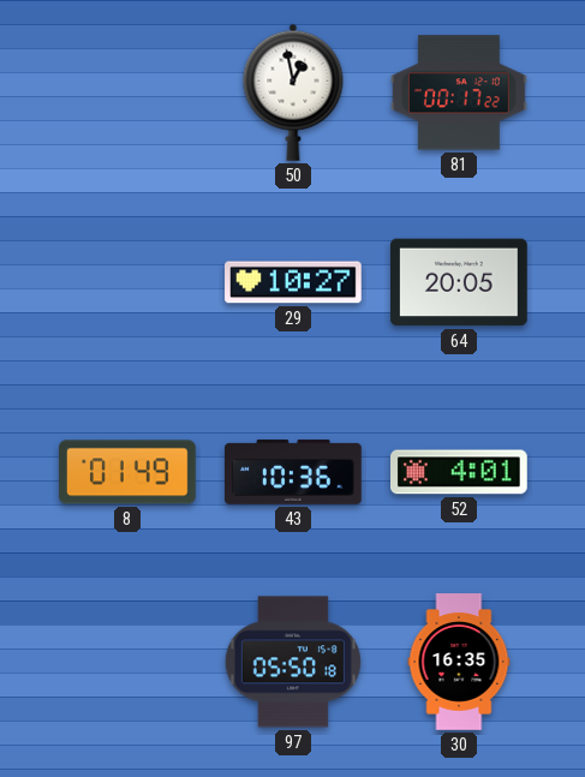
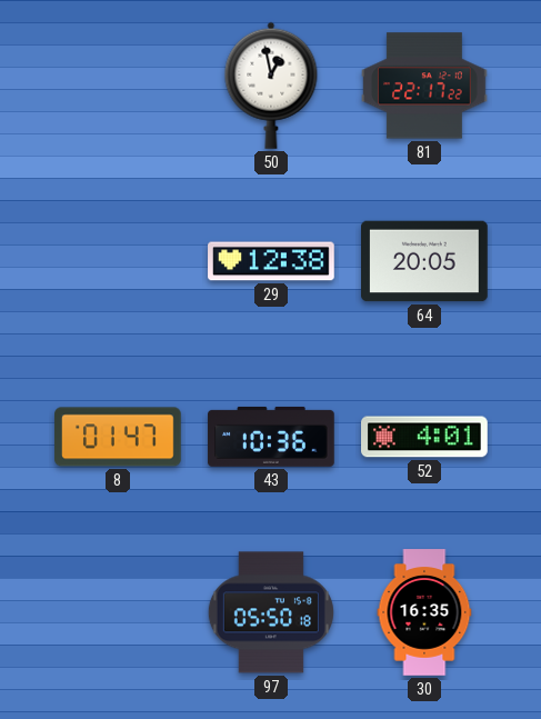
81: 00:17 -> 22:17 (424, 86)
29: 10:27 -> 12:38 (271, 261)
8: 01:49 -> 01:47 (118, 437)
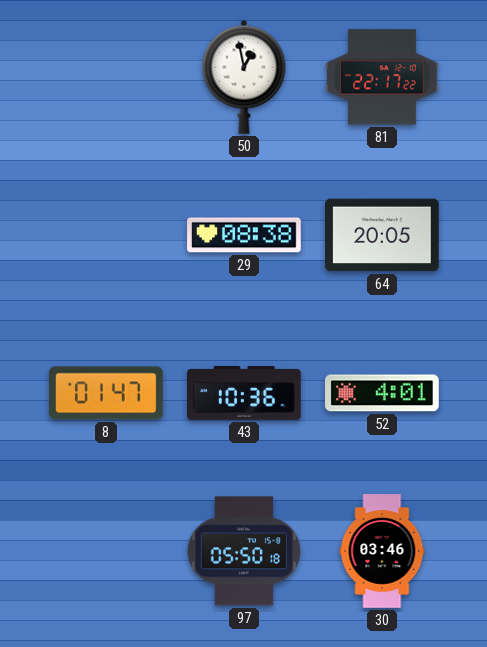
29: 12:38 -> 08:38 (244, 235)
30: 16:35 -> 03:46 (382, 551)
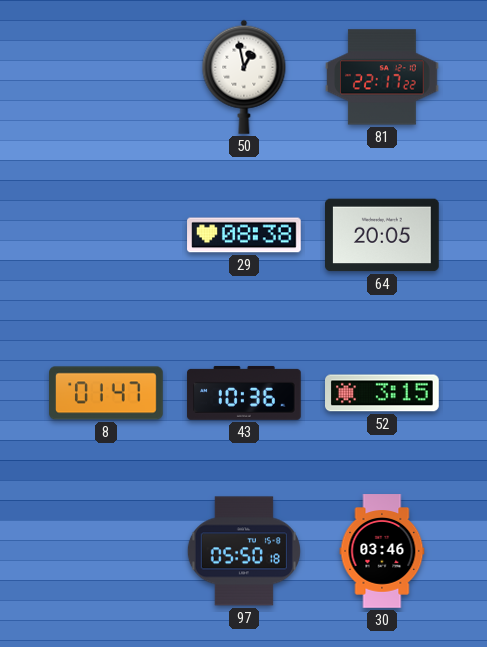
52: 4:01 -> 3:15 (383, 393)
